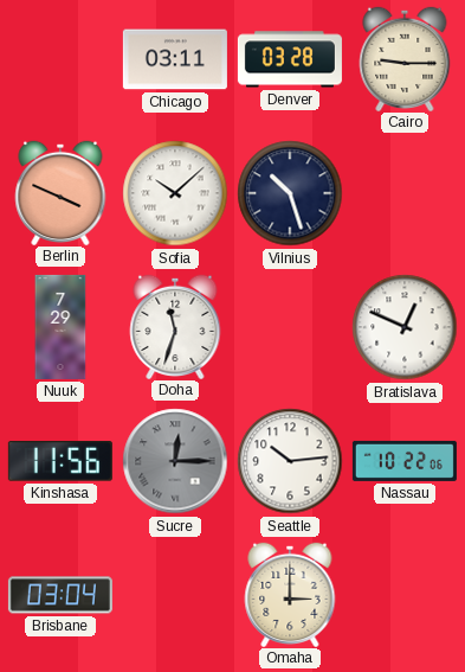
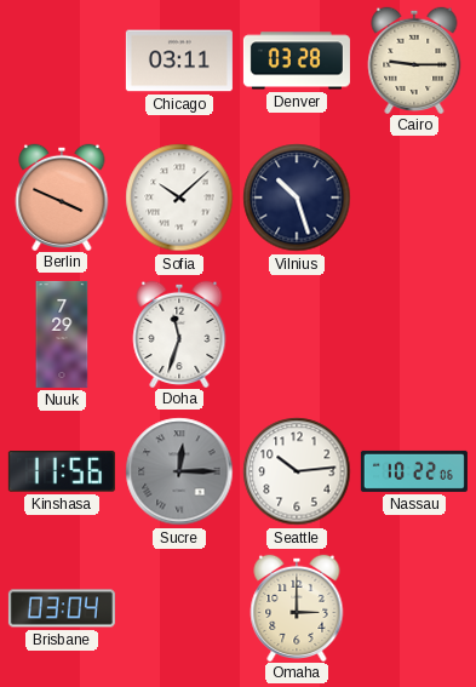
Bratislava: 12:49 -> none (405, 327)
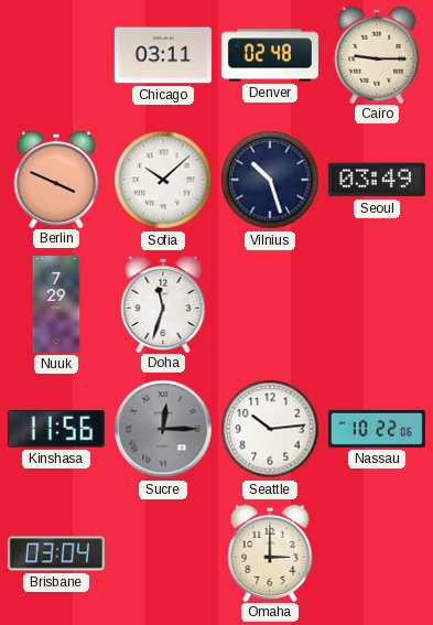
Denver: 03:28 -> 02:48 (270, 55)
Seoul: none -> 03:49 (377, 180)
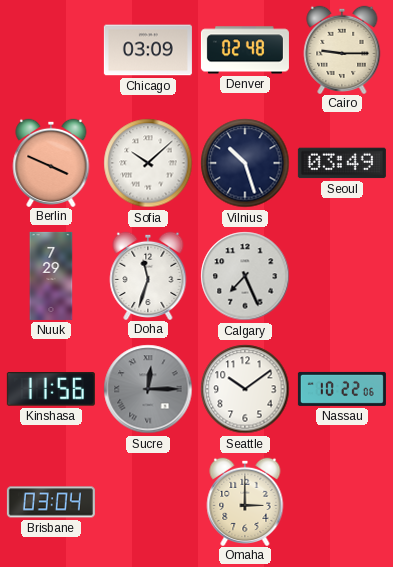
Chicago: 03:11 -> 03:09 (148, 50)
Calgary: none -> 7:26 (245, 276)
Seattle: 10:14 -> 10:09 (245, 389)
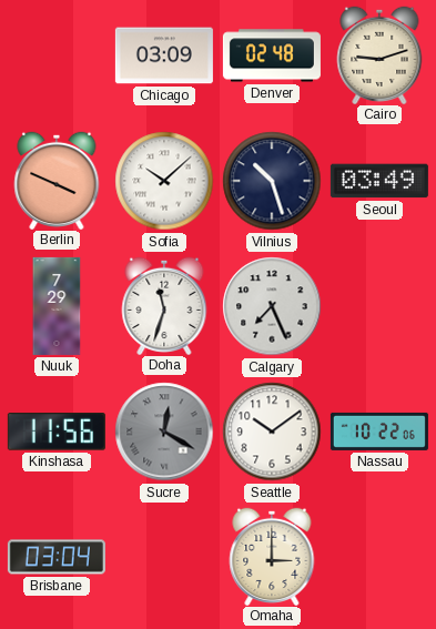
Cairo: 9:15 -> 9:12 (379, 54)
Sucre: 12:15 -> 12:20 (164, 432)
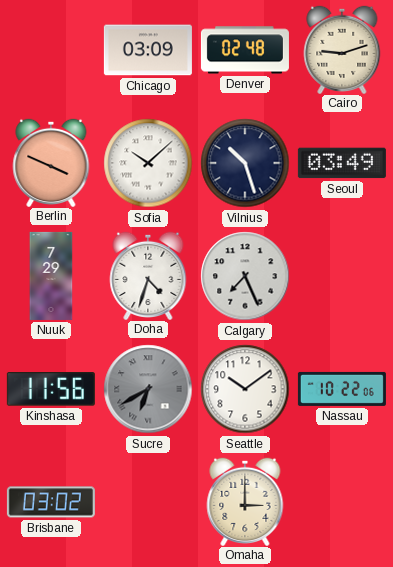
Doha: 11:33 -> 4:33 (148, 275)
Sucre: 12:20 -> 6:40 (148, 389)
Brisbane: 03:04 -> 03:02 (51, 502)
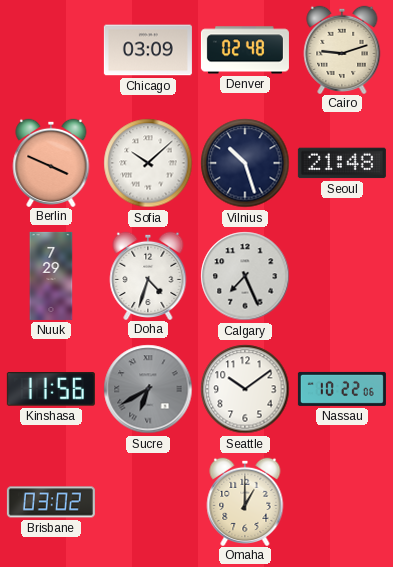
Seoul: 03:49 -> 21:48 (342, 163)
Omaha: 3:00 -> 1:00 (245, 501)
